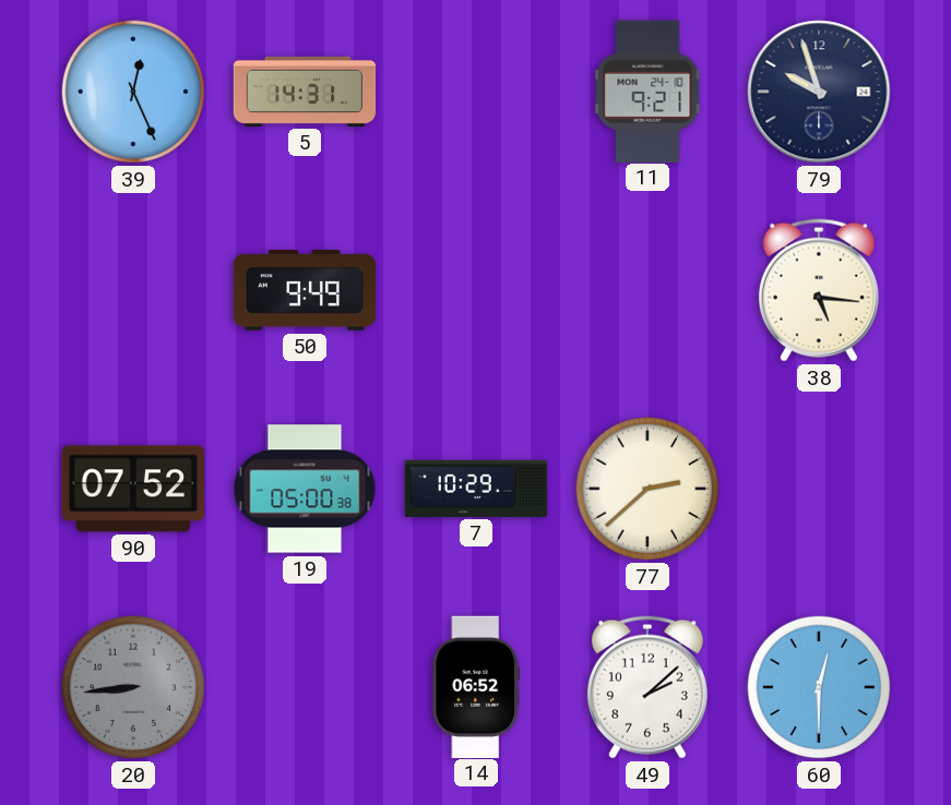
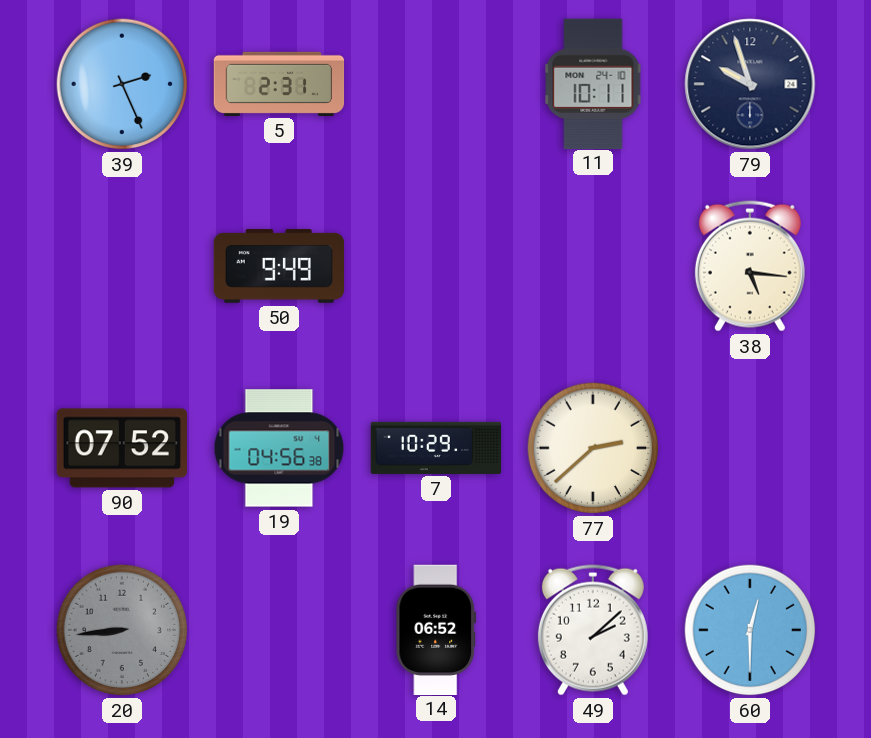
39: 12:26 -> 2:26 (122, 84)
5: 14:31 -> 2:31 (279, 84)
11: 9:21 -> 10:11 (593, 83)
19: 05:00 -> 04:56 (279, 448)
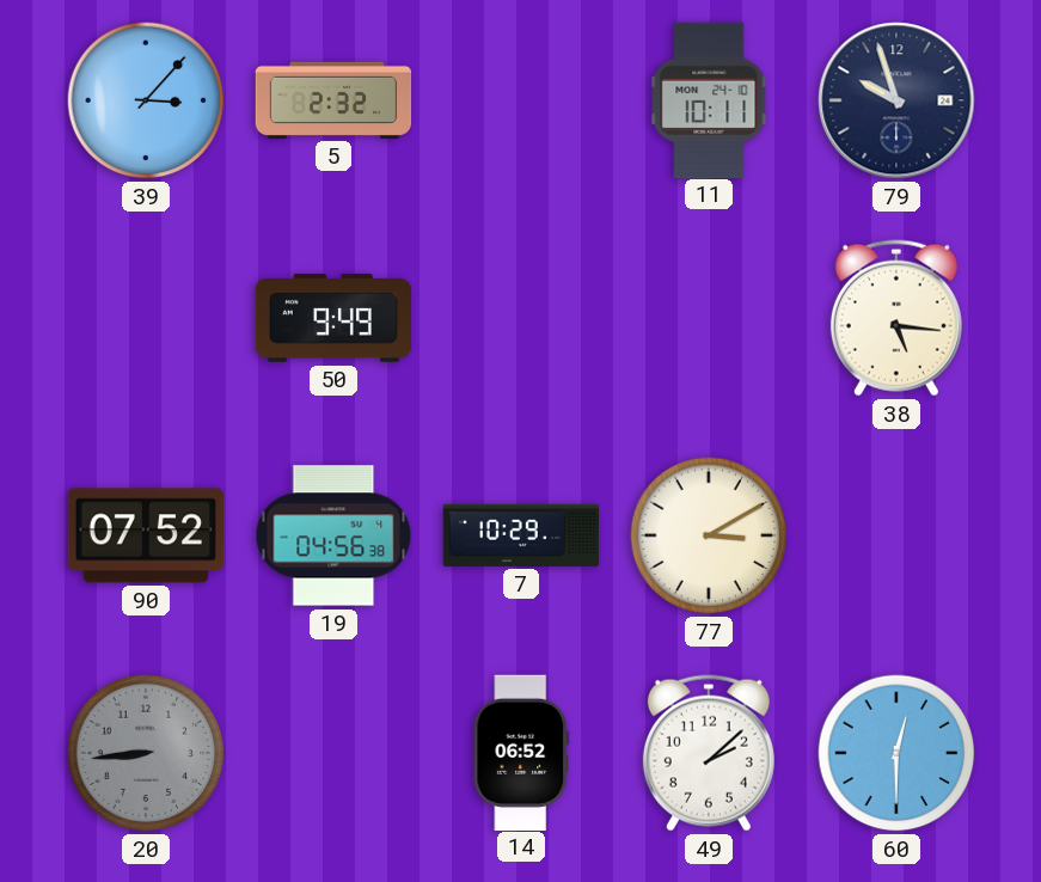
39: 2:26 -> 3:07 (146, 100)
5: 2:31 -> 2:32 (333, 100)
77: 2:38 -> 3:10 (709, 535)
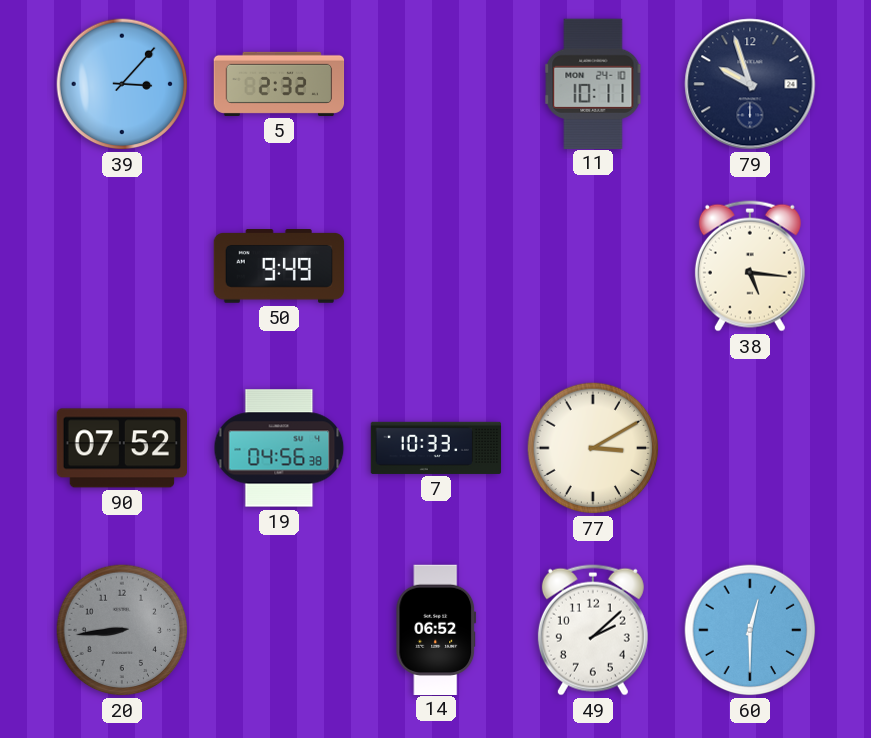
7: 10:29 -> 10:33 (436, 448)
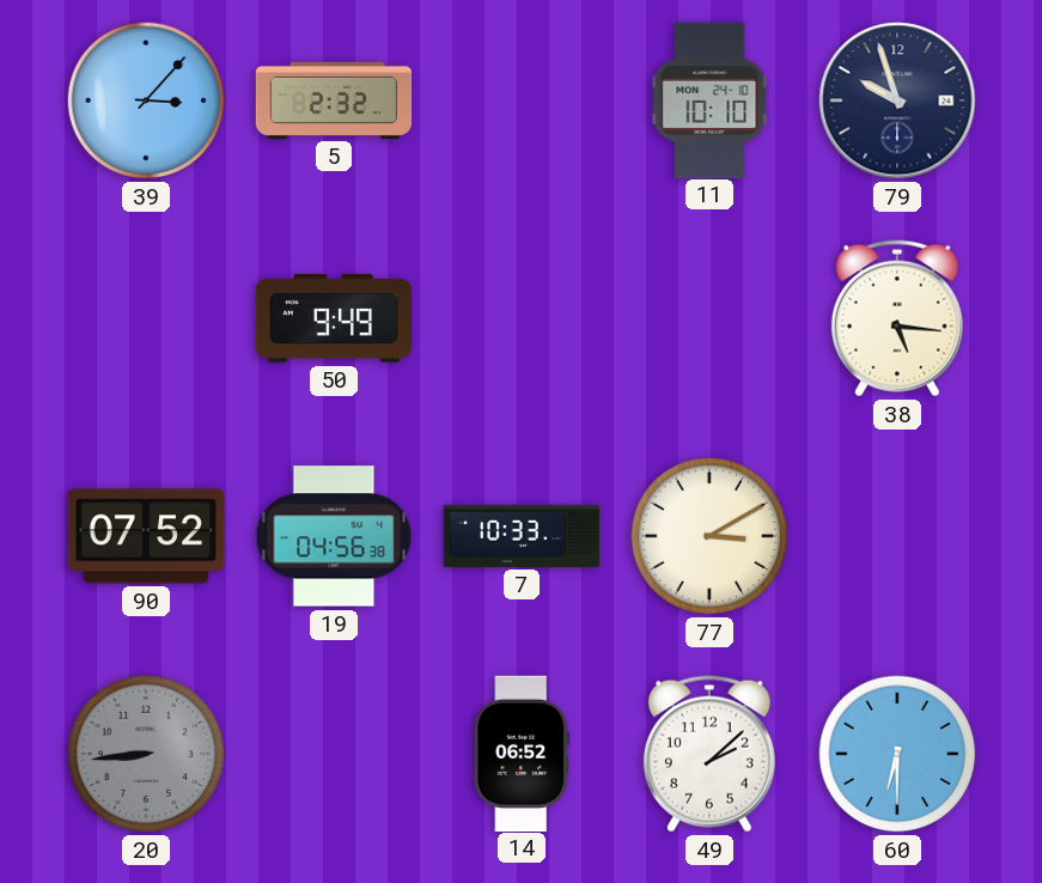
11: 10:11 -> 10:10 (709, 99)
60: 12:30 -> 6:30 (897, 754)
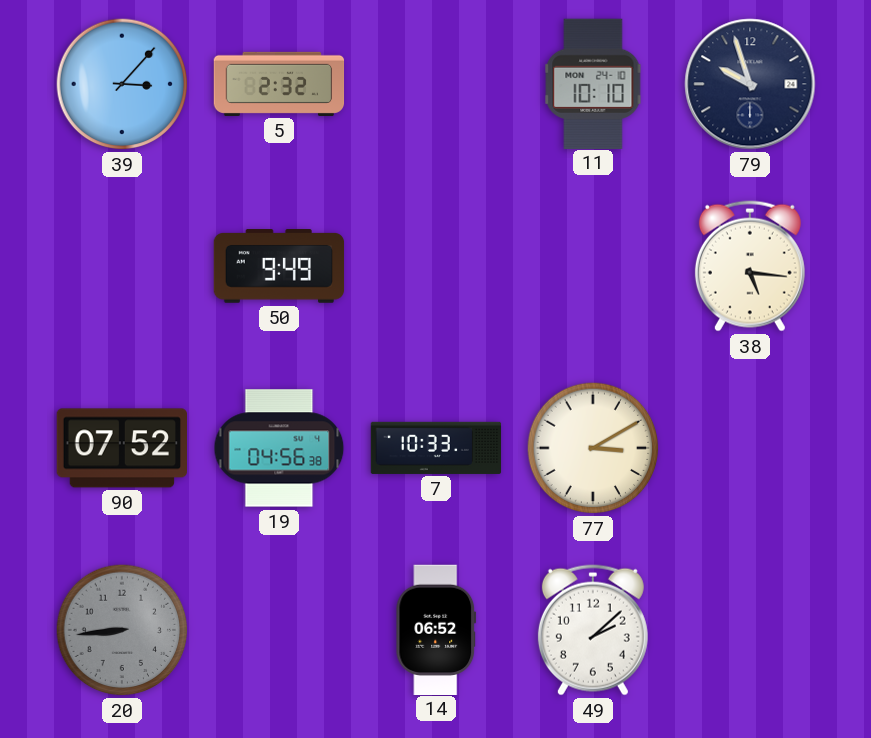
60: 6:30 -> none (897, 754)
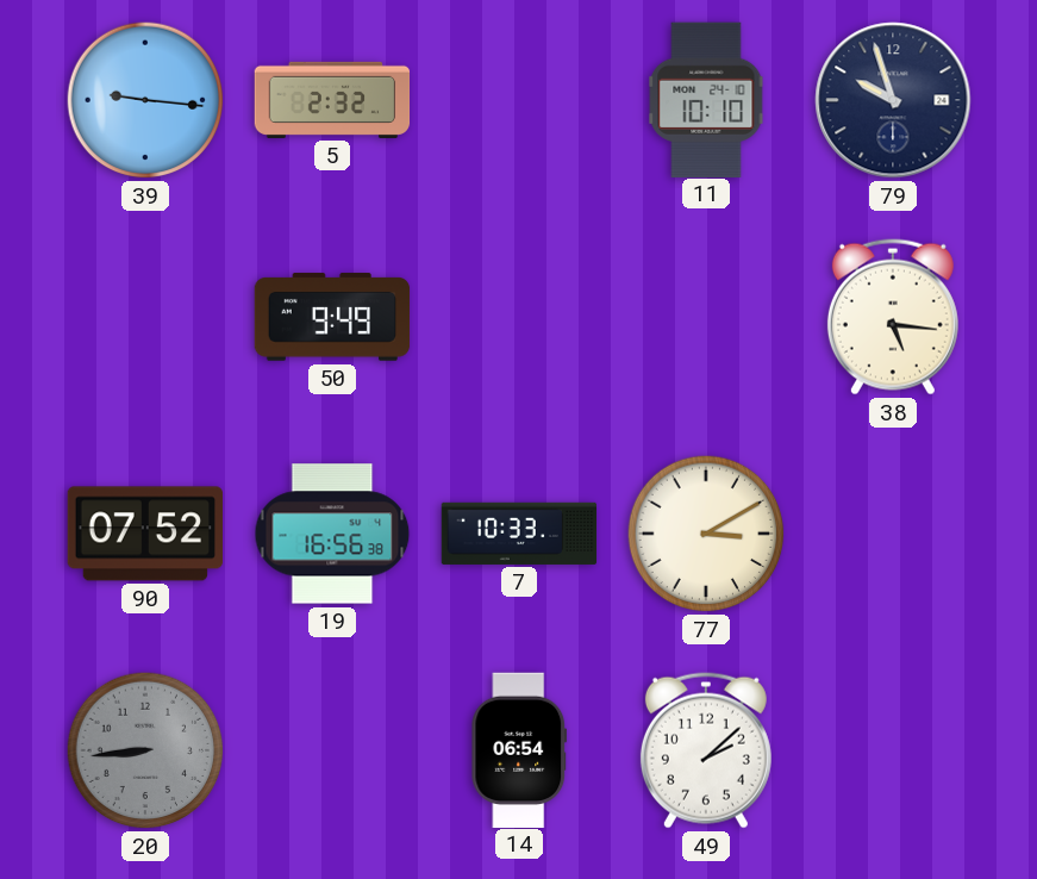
39: 3:07 -> 9:16 (145, 100)
19: 04:56 -> 16:56 (332, 534)
14: 06:52 -> 06:54 (519, 749)
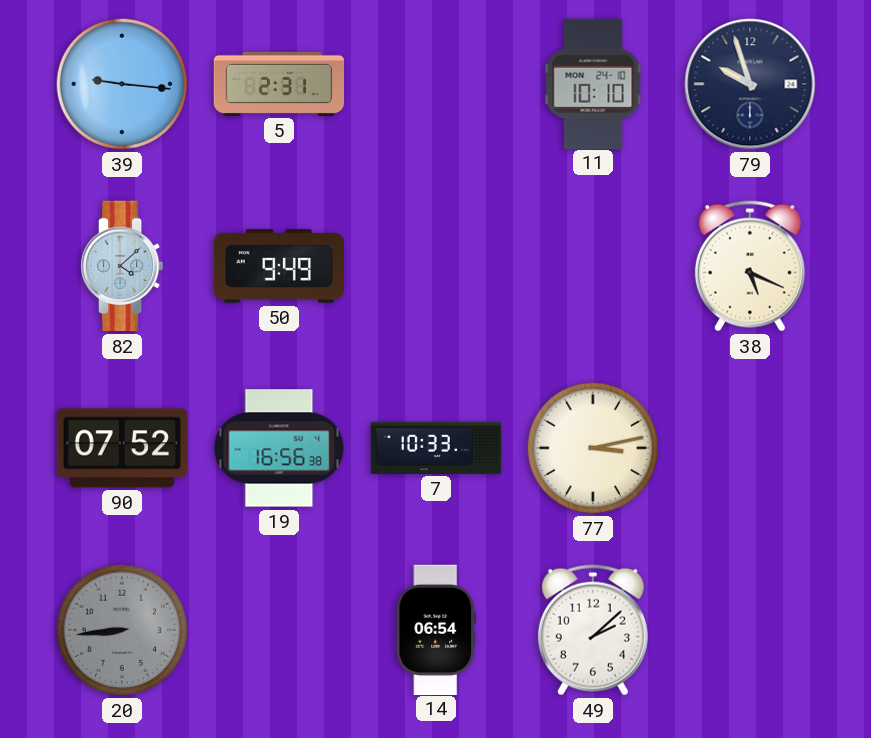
5: 2:32 -> 2:31 (279, 84)
82: none -> 4:08 (123, 266)
38: 5:16 -> 5:19 (750, 266)
77: 3:10 -> 3:13 (593, 448)
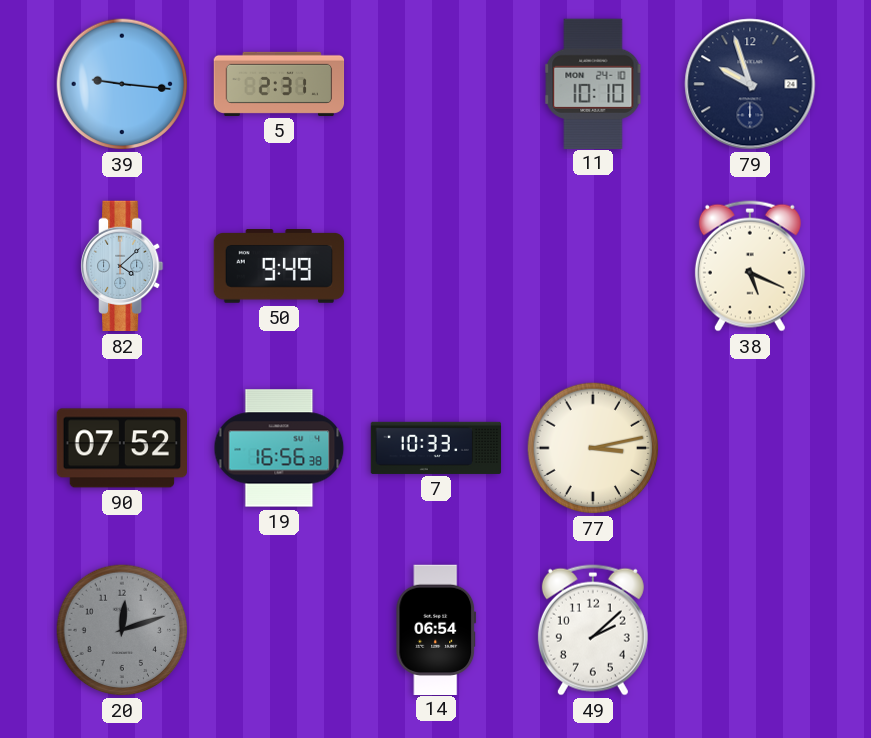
20: 8:44 -> 12:12 (122, 630)
